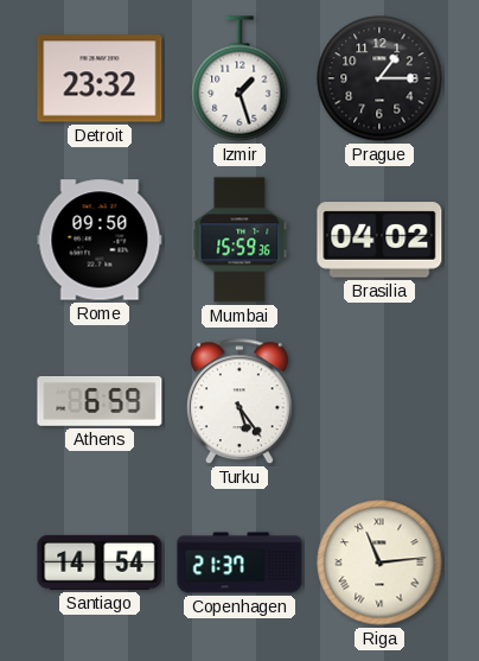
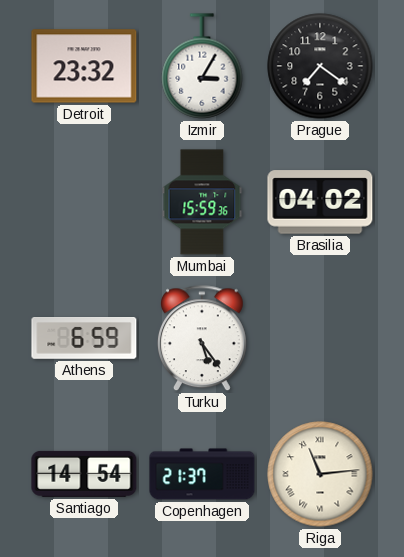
Izmir: 1:27 -> 3:05 (202, 66)
Prague: 1:15 -> 7:21 (320, 66)
Rome: 09:50 -> none (100, 240)
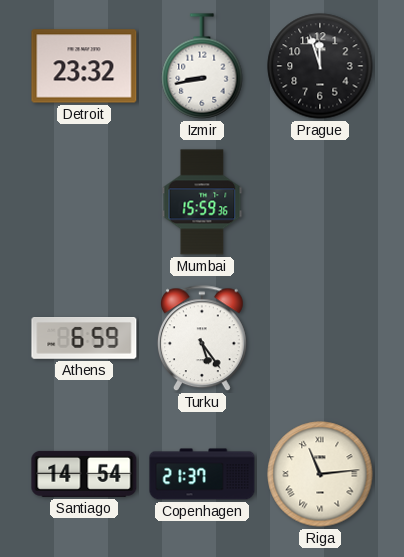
Izmir: 3:05 -> 8:43 (202, 66)
Prague: 7:21 -> 11:57 (320, 66)
Brasilia: 04:02 -> none (320, 202)
